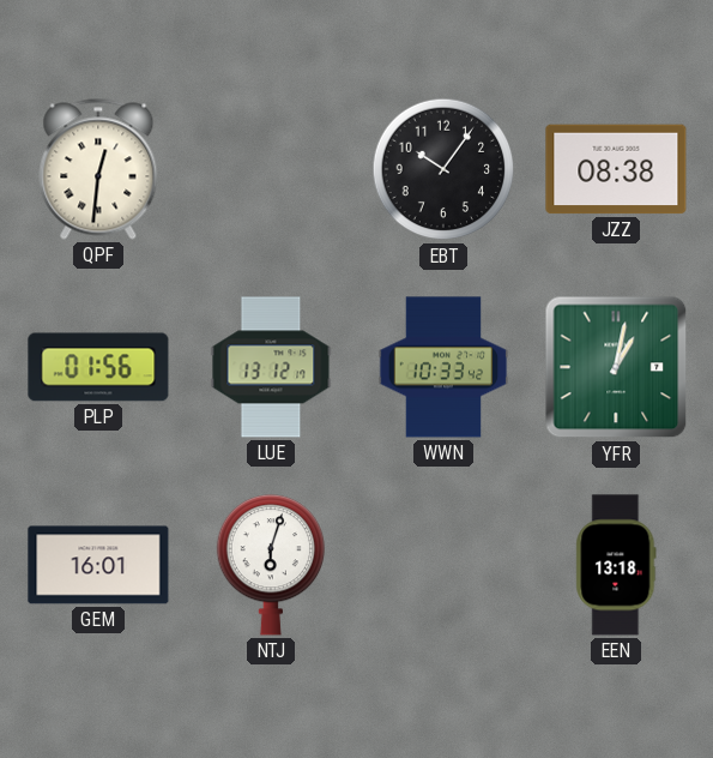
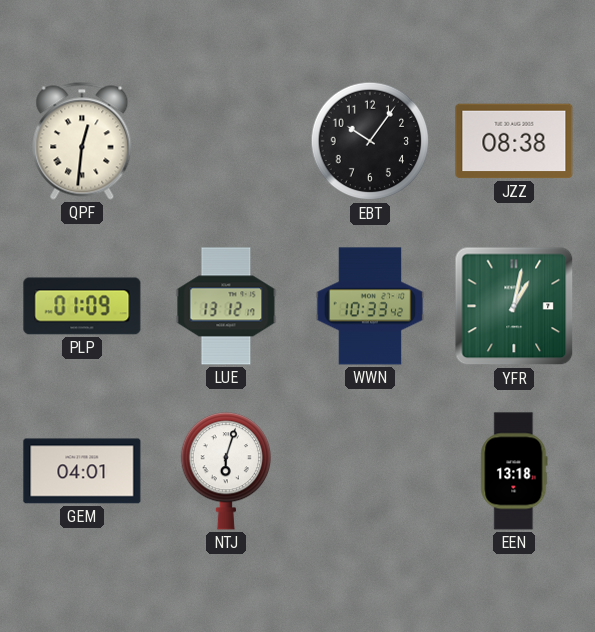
PLP: 01:56 -> 01:09 (82, 306)
GEM: 16:01 -> 04:01 (82, 471)
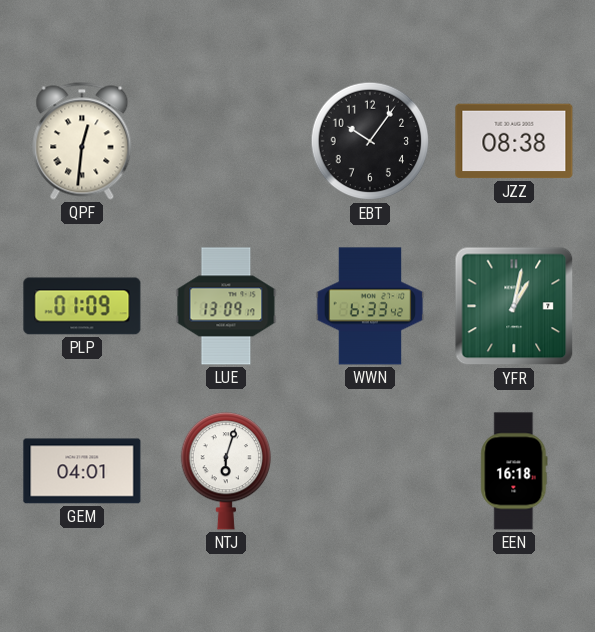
LUE: 13:12 -> 13:09 (226, 306)
WWN: 10:33 -> 6:33 (370, 306)
EEN: 13:18 -> 16:18 (514, 471)
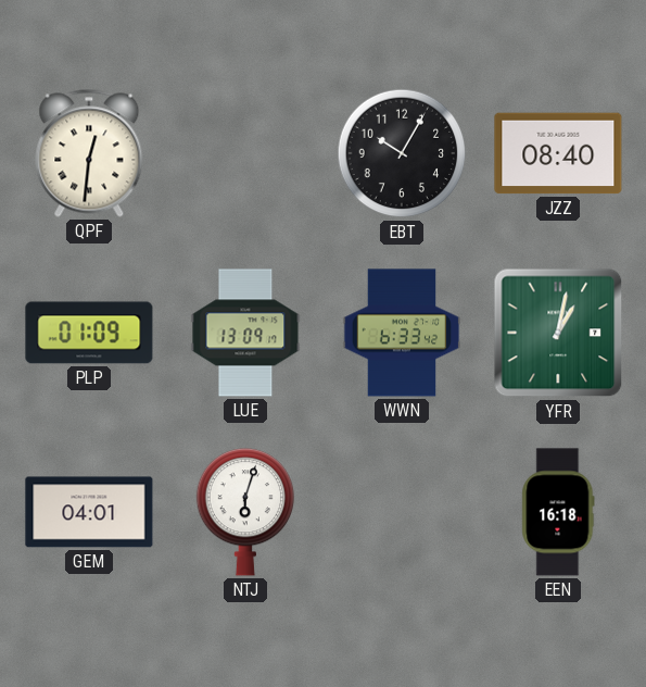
EBT: 10:06 -> 10:05 (402, 153)
JZZ: 08:38 -> 08:40 (558, 153)
